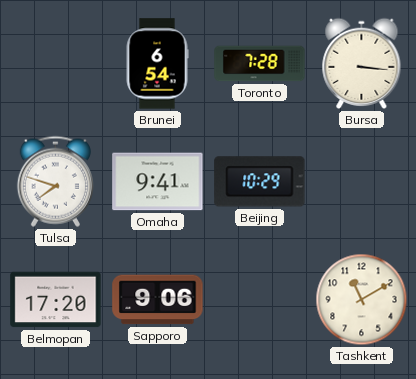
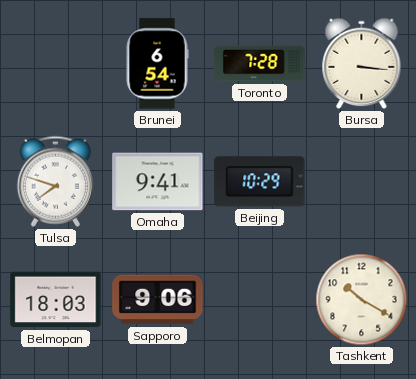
Belmopan: 17:20 -> 18:03 (56, 300)
Tashkent: 11:10 -> 10:20 (362, 300)
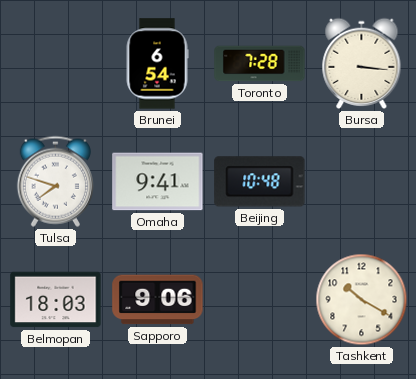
Beijing: 10:29 -> 10:48 (260, 182)
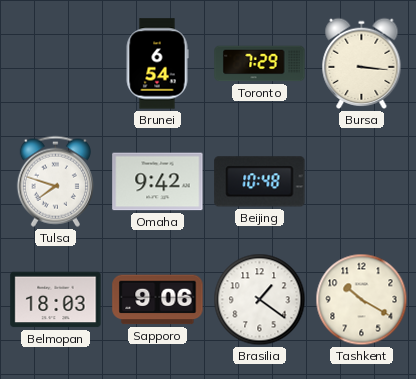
Toronto: 7:28 -> 7:29 (260, 64)
Omaha: 9:41 -> 9:42 (158, 182)
Brasilia: none -> 1:21 (260, 300)
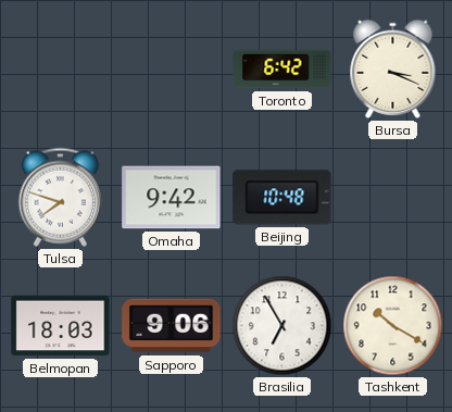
Brunei: 6:54 -> none (157, 64)
Toronto: 7:29 -> 6:42 (282, 70)
Bursa: 3:16 -> 3:19 (393, 68)
Brasilia: 1:21 -> 6:55 (282, 326)
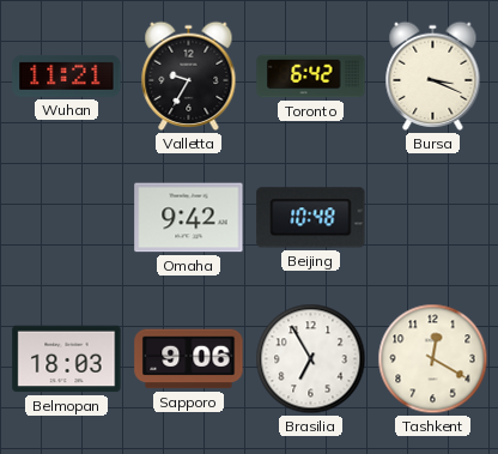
Wuhan: none -> 11:21 (67, 75)
Valletta: none -> 9:35 (189, 75)
Tulsa: 7:48 -> none (60, 197)
Tashkent: 10:20 -> 12:20 (433, 359)
